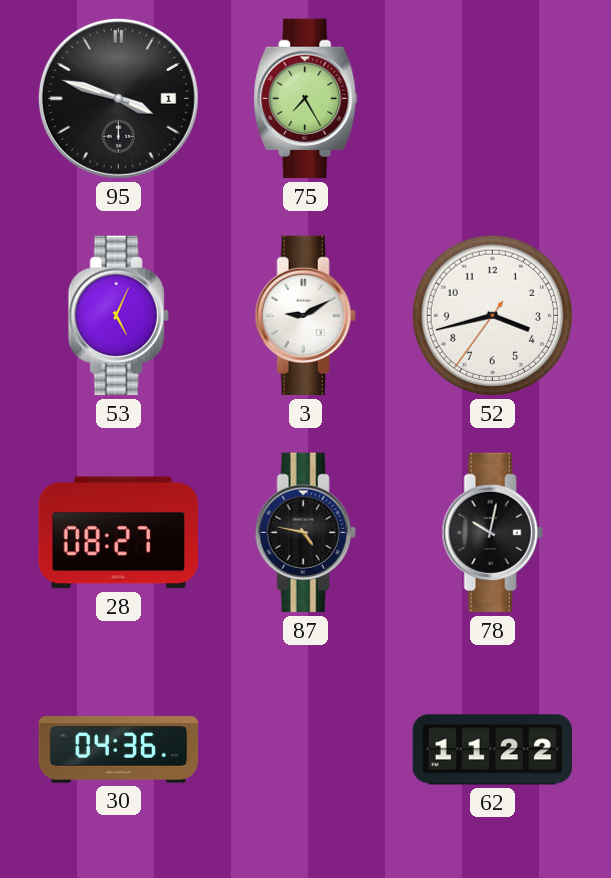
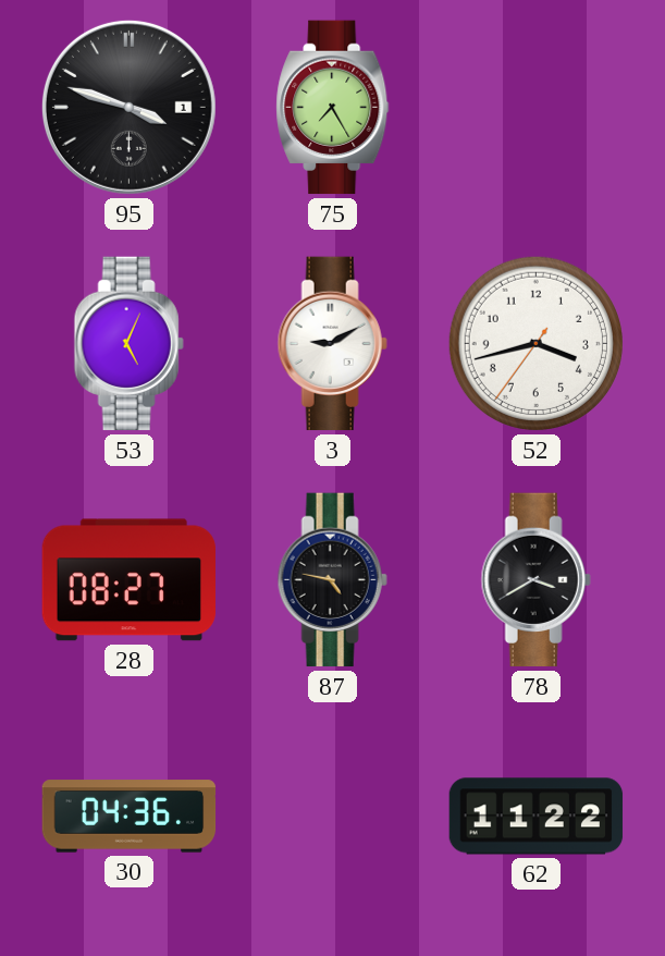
78: 10:02 -> 3:40 (535, 580)
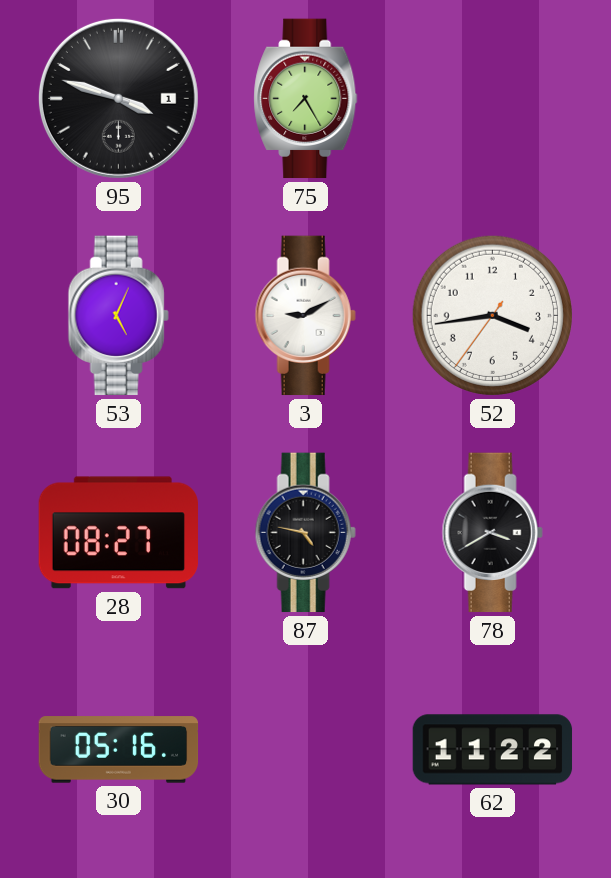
52: 3:42 -> 3:43 (492, 315)
30: 04:36 -> 05:16 (119, 750)
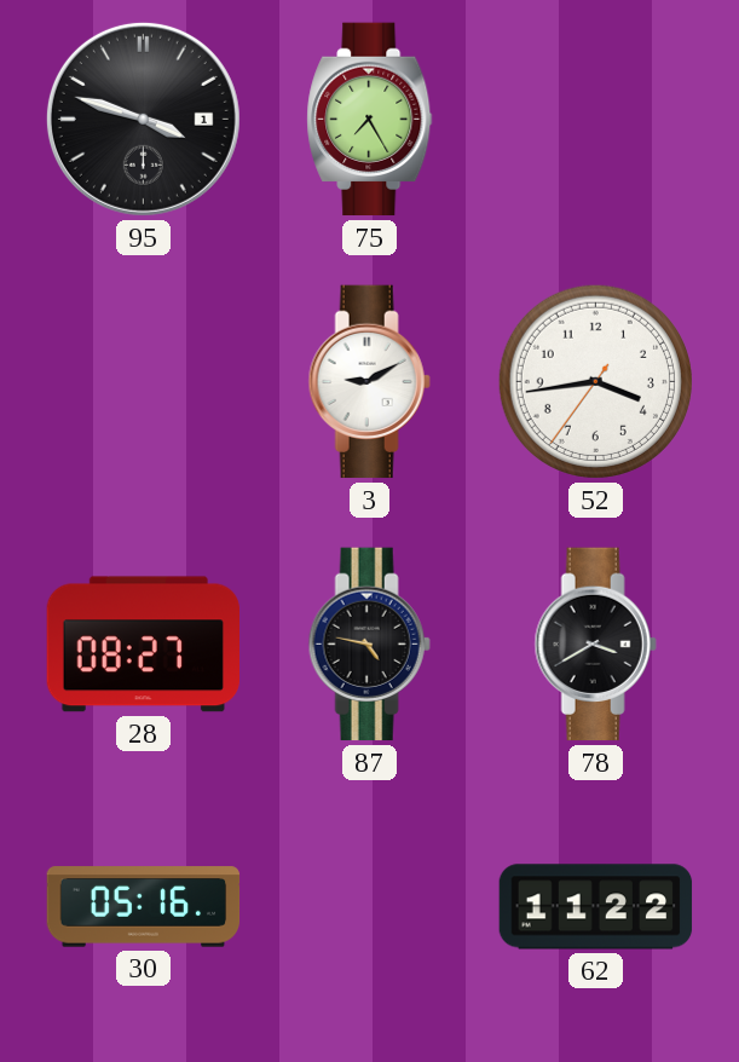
53: 5:04 -> none (118, 316)
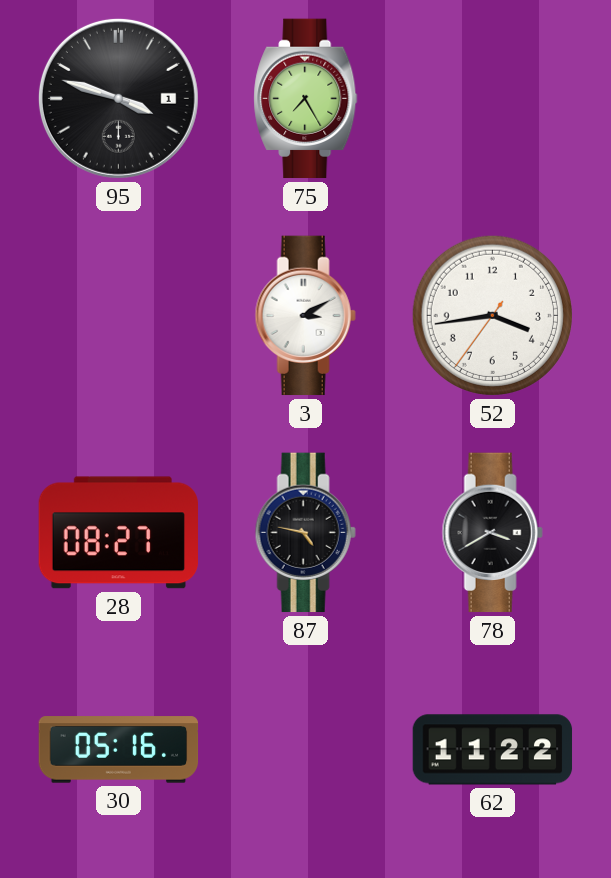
3: 9:10 -> 3:10 (305, 316)
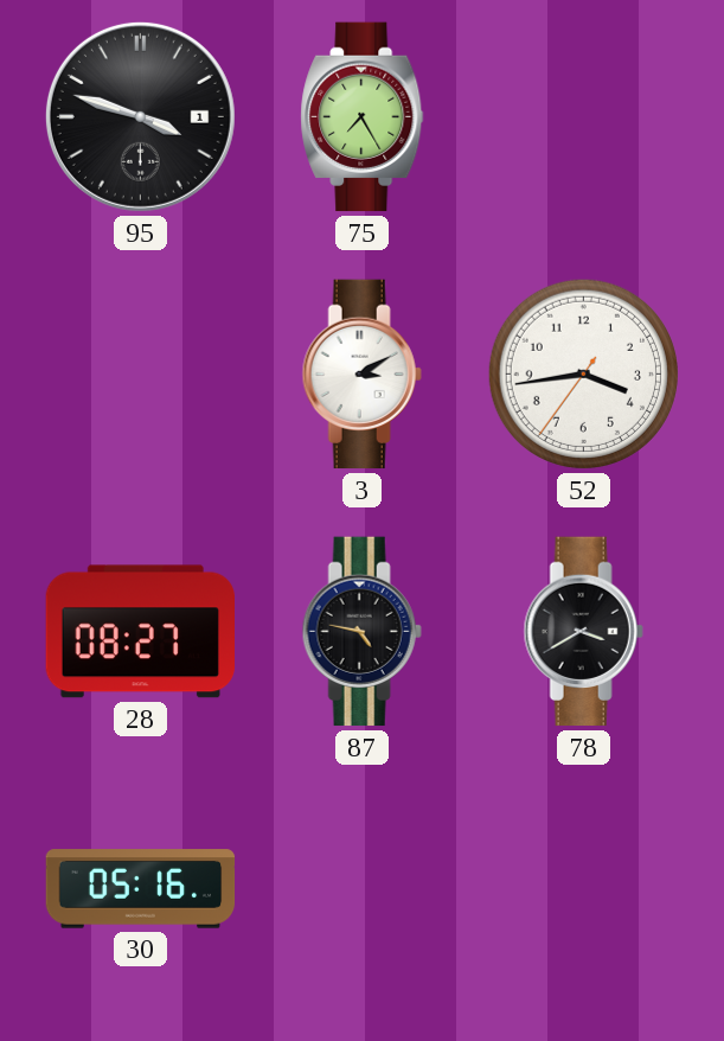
62: 11:22 -> none (493, 750)
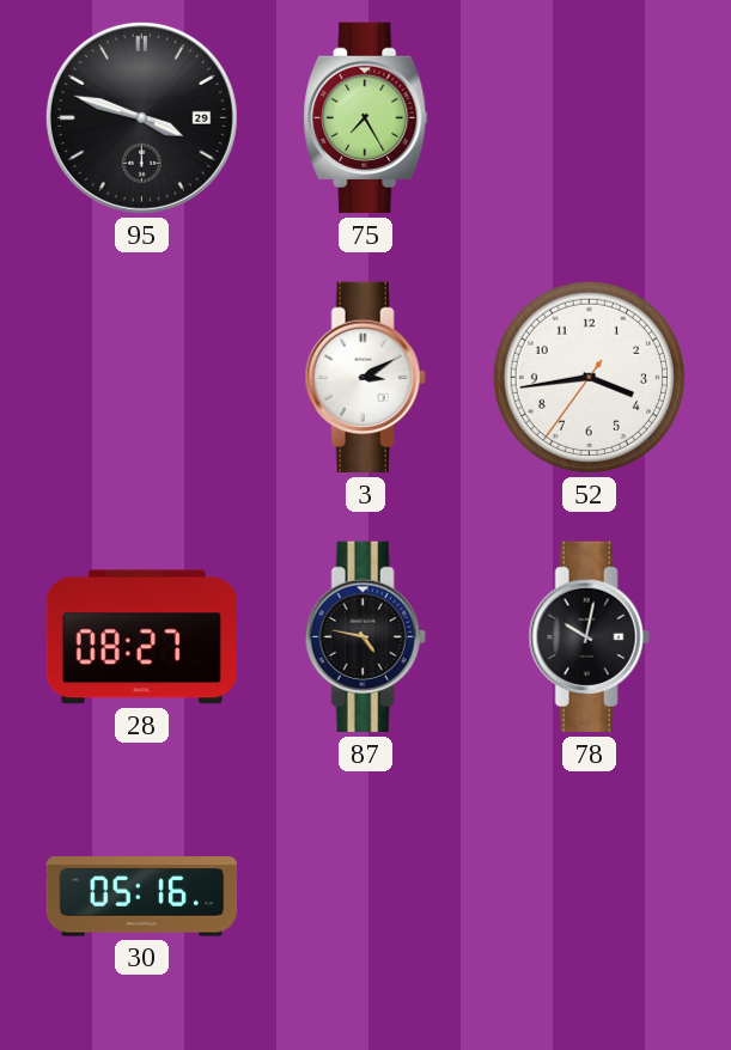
95 date: 1 -> 29 (141, 117)
78: 3:40 -> 10:02 (589, 637)
